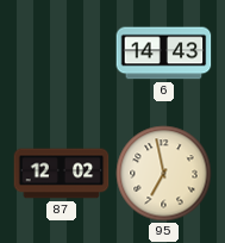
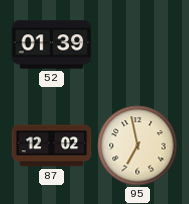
52: none -> 01:39 (52, 45)
6: 14:43 -> none (164, 54)
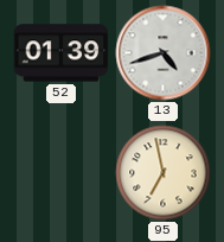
13: none -> 4:42 (164, 53)
87: 12:02 -> none (52, 146)
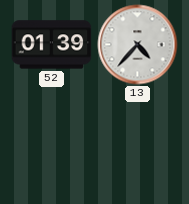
13: 4:42 -> 4:37 (138, 45)
95: 6:58 -> none (164, 173)
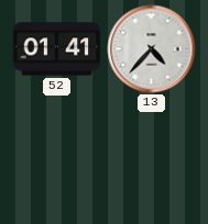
52: 01:39 -> 01:41 (57, 49)
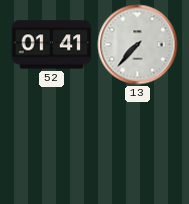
13: 4:37 -> 7:37 (138, 45)
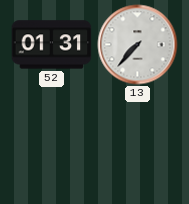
52: 01:41 -> 01:31 (52, 45)
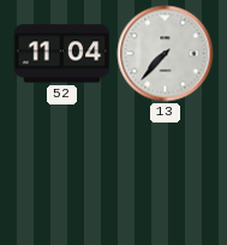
52: 01:31 -> 11:04 (62, 54)
